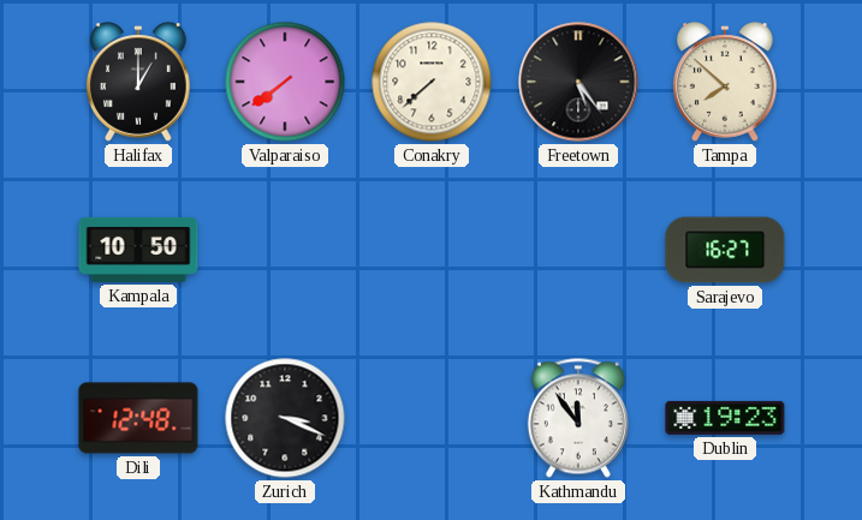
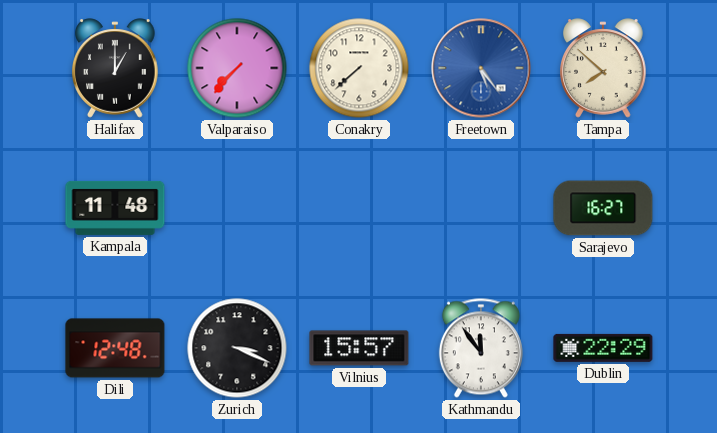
Valparaiso: 7:39 -> 7:37 (237, 68)
Freetown dial: black -> blue (481, 68)
Kampala: 10:50 -> 11:48 (115, 208)
Vilnius: none -> 15:57 (359, 348)
Dublin: 19:23 -> 22:29 (603, 348)
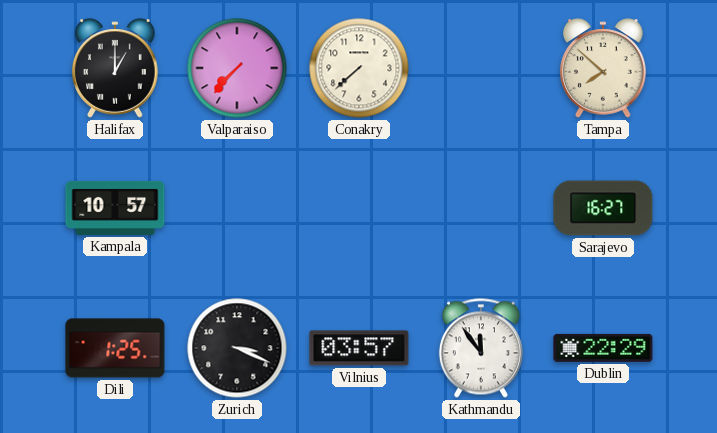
Freetown: 5:24 -> none (481, 68)
Kampala: 11:48 -> 10:57 (115, 208)
Dili: 12:48 -> 1:25 (115, 348)
Vilnius: 15:57 -> 03:57 (359, 348)
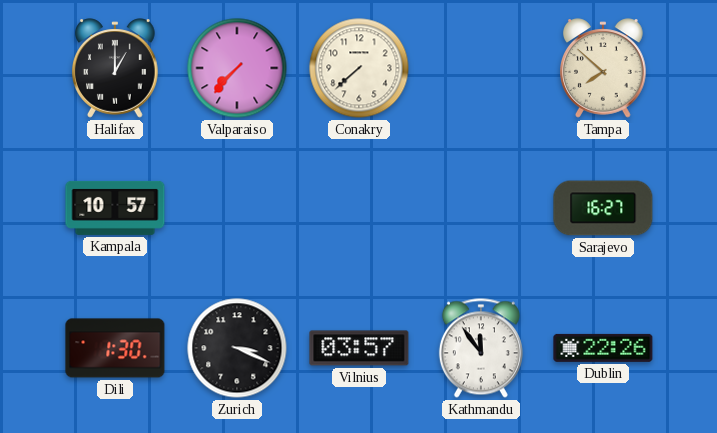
Dili: 1:25 -> 1:30 (115, 348)
Dublin: 22:29 -> 22:26 (603, 348)
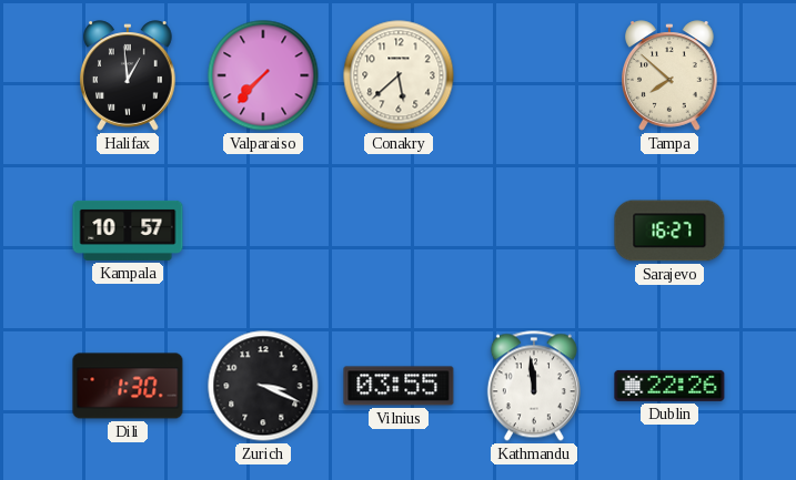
Halifax: 1:00 -> 12:59 (129, 75)
Conakry: 7:38 -> 5:38 (399, 75)
Vilnius: 03:57 -> 03:55 (399, 386)
Kathmandu: 11:54 -> 11:59 (534, 386)
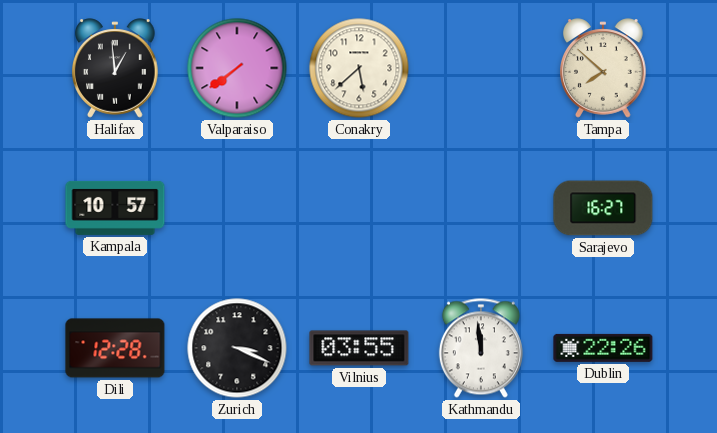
Valparaiso: 7:37 -> 7:39 (237, 68)
Dili: 1:30 -> 12:28 (115, 348)
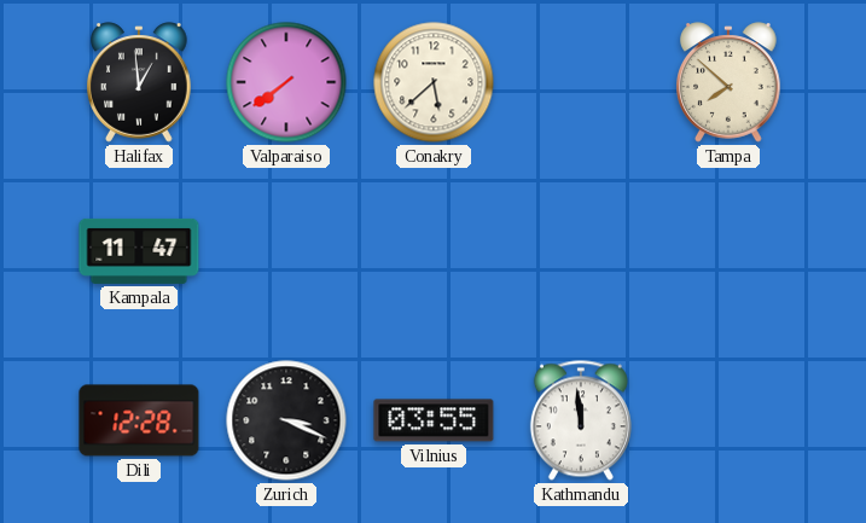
Kampala: 10:57 -> 11:47 (139, 251)
Sarajevo: 16:27 -> none (603, 208)
Dublin: 22:26 -> none (603, 348)
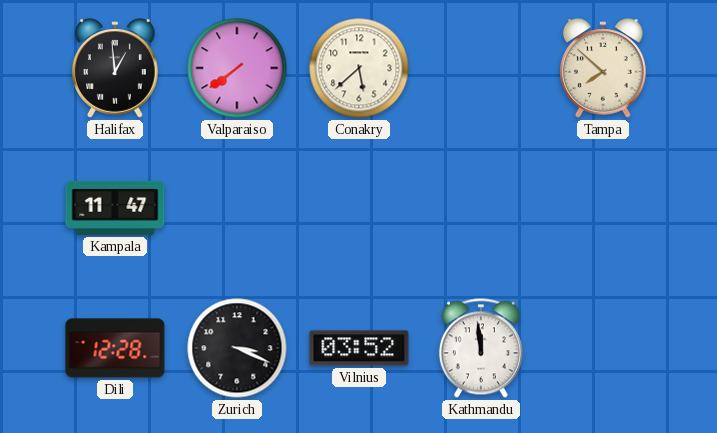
Vilnius: 03:55 -> 03:52 (359, 348)
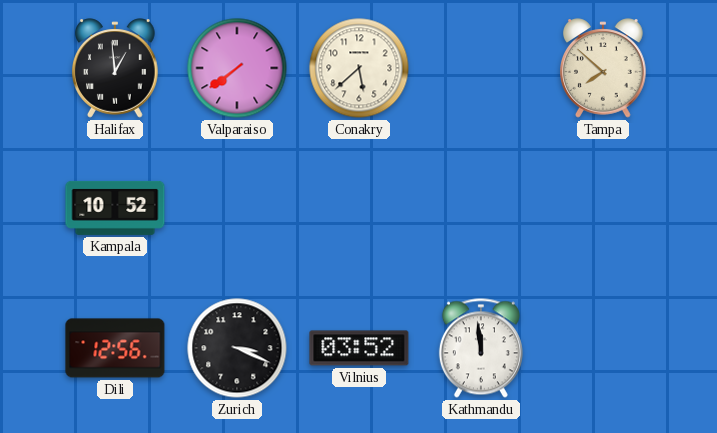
Kampala: 11:47 -> 10:52 (115, 208)
Dili: 12:28 -> 12:56 (115, 348)
